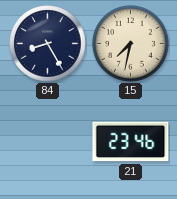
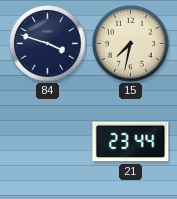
84: 8:25 -> 3:48 (48, 44)
21: 23:46 -> 23:44 (131, 142)
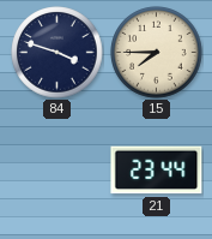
15: 7:32 -> 7:45 (157, 53)
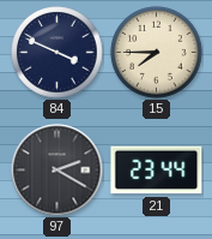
84: 3:48 -> 3:49 (57, 53)
97: none -> 2:20 (57, 171)
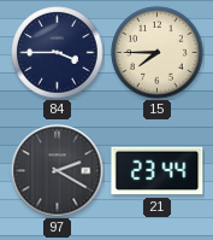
84: 3:49 -> 3:45 (58, 53)
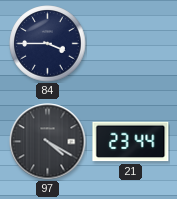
15: 7:45 -> none (158, 53)
97: 2:20 -> 4:20 (48, 142)
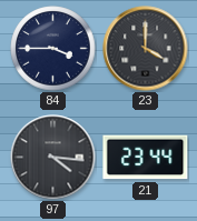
23: none -> 4:00 (146, 49)
97: 4:20 -> 4:16 (53, 158)
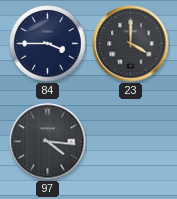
21: 23:44 -> none (146, 158)
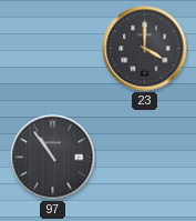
84: 3:45 -> none (48, 44)
97: 4:16 -> 10:54 (53, 158)
